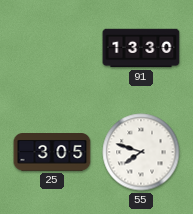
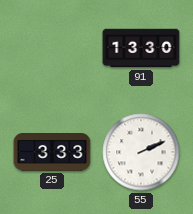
25: 3:05 -> 3:33 (52, 153)
55: 7:48 -> 2:11 (141, 152)
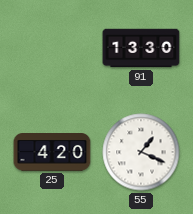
25: 3:33 -> 4:20 (52, 153)
55: 2:11 -> 1:19 (141, 152)
